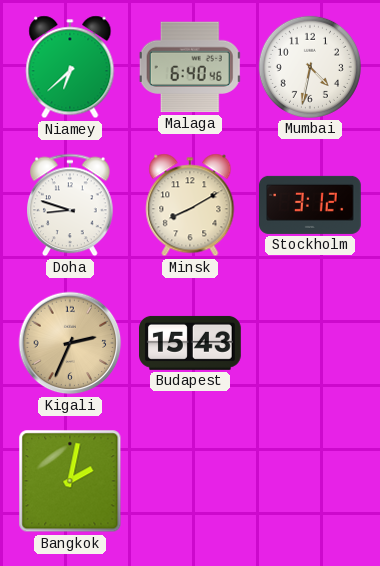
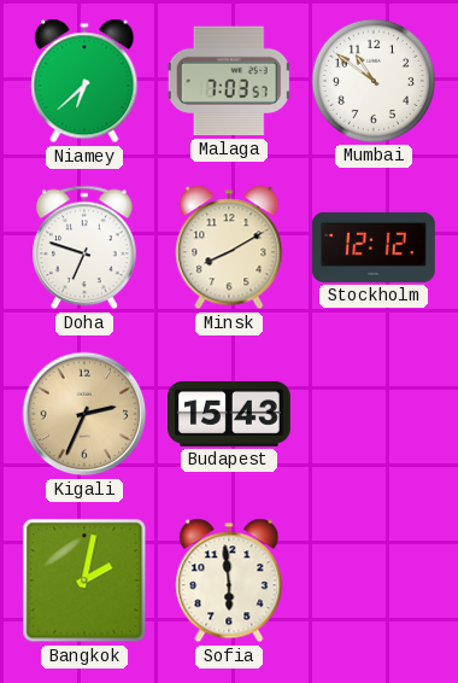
Malaga: 6:40 -> 7:03 (229, 81)
Mumbai: 4:32 -> 10:51 (374, 81)
Doha: 8:48 -> 6:48 (86, 247)
Stockholm: 3:12 -> 12:12 (375, 247)
Sofia: none -> 5:59 (229, 580)
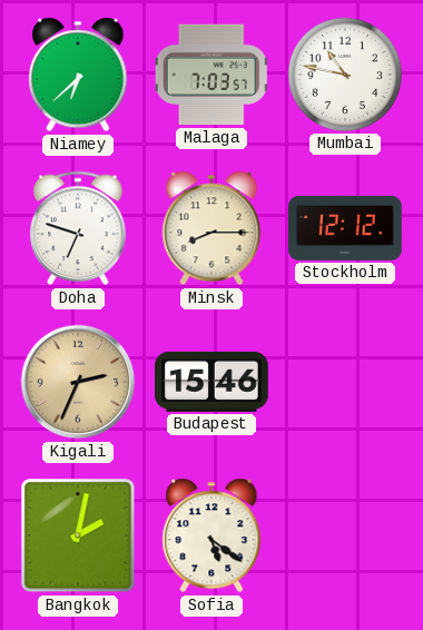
Mumbai: 10:51 -> 10:47 (345, 75)
Minsk: 8:10 -> 8:15 (211, 228)
Budapest: 15:43 -> 15:46 (213, 382)
Sofia: 5:59 -> 5:21 (211, 535)
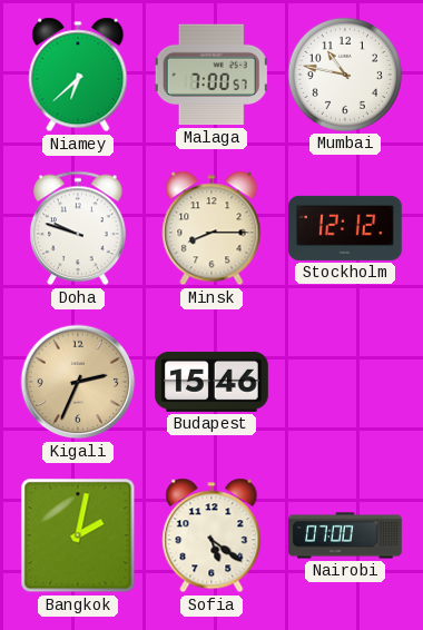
Malaga: 7:03 -> 7:00 (211, 75)
Doha: 6:48 -> 9:48 (79, 228)
Nairobi: none -> 07:00 (345, 535)
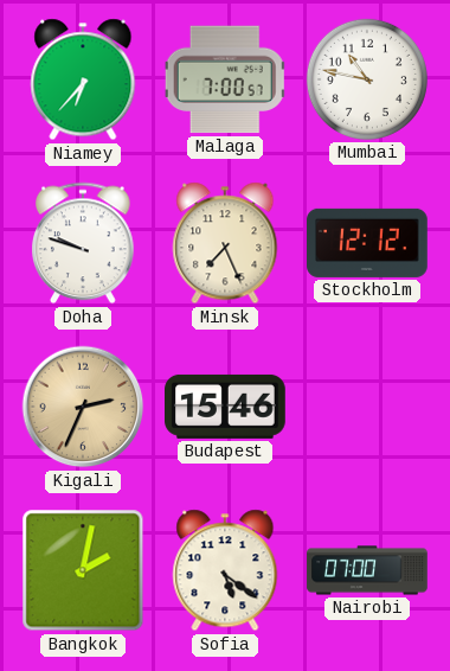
Niamey: 6:38 -> 6:37 (83, 79)
Minsk: 8:15 -> 7:26 (225, 243)
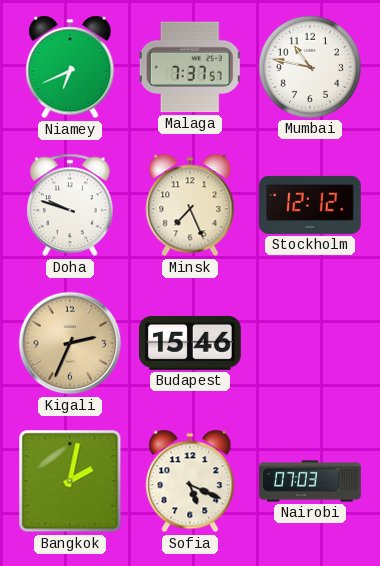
Niamey: 6:37 -> 6:41 (70, 67)
Malaga: 7:00 -> 7:37 (190, 67)
Sofia: 5:21 -> 5:19 (190, 481)
Nairobi: 07:00 -> 07:03 (310, 481)
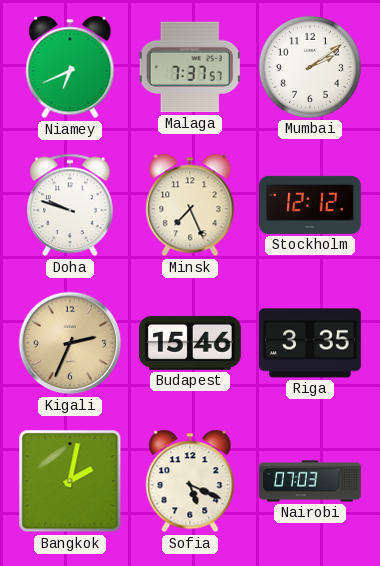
Mumbai: 10:47 -> 2:09 (310, 67)
Riga: none -> 3:35 (310, 343)
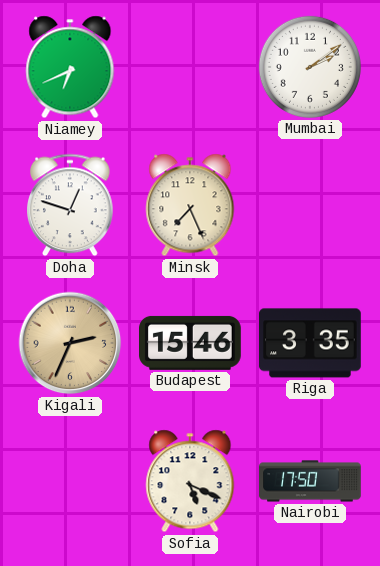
Malaga: 7:37 -> none (190, 67)
Doha: 9:48 -> 12:48 (71, 205)
Stockholm: 12:12 -> none (311, 205)
Bangkok: 2:02 -> none (70, 481)
Nairobi: 07:03 -> 17:50 (310, 481)
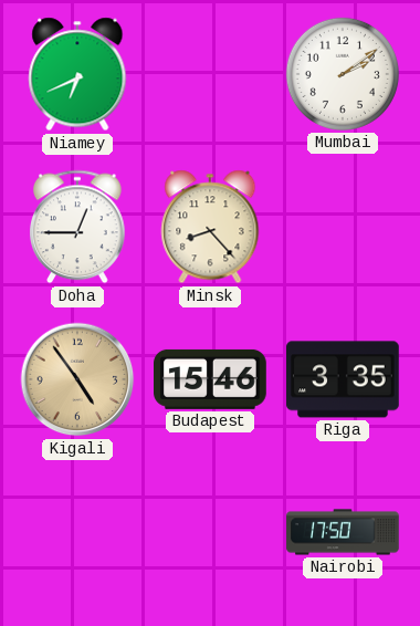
Doha: 12:48 -> 12:45 (78, 227)
Minsk: 7:26 -> 8:23 (210, 227)
Kigali: 2:34 -> 4:54 (77, 379)
Sofia: 5:19 -> none (190, 481)
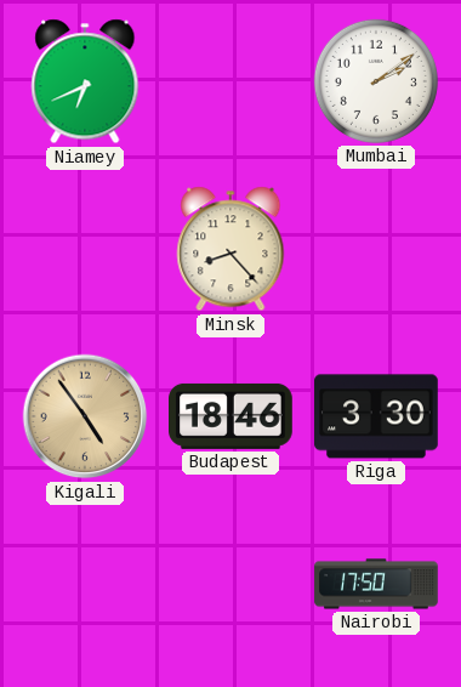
Doha: 12:45 -> none (78, 227)
Budapest: 15:46 -> 18:46 (232, 416)
Riga: 3:35 -> 3:30 (376, 416)
